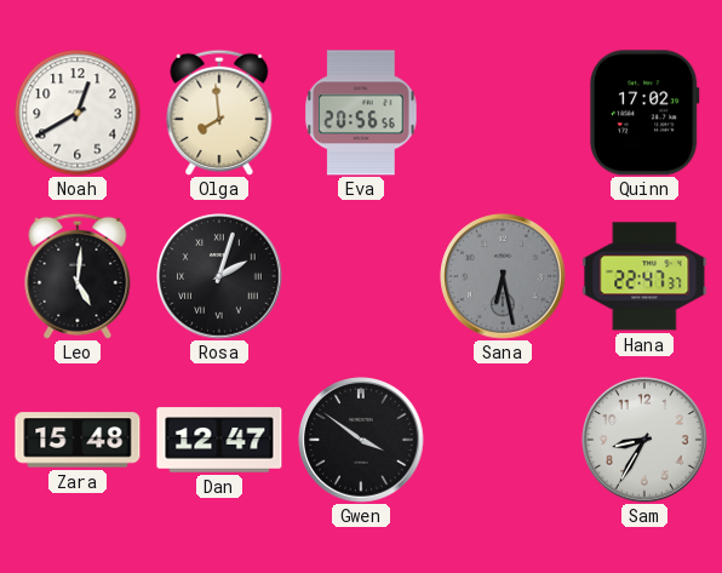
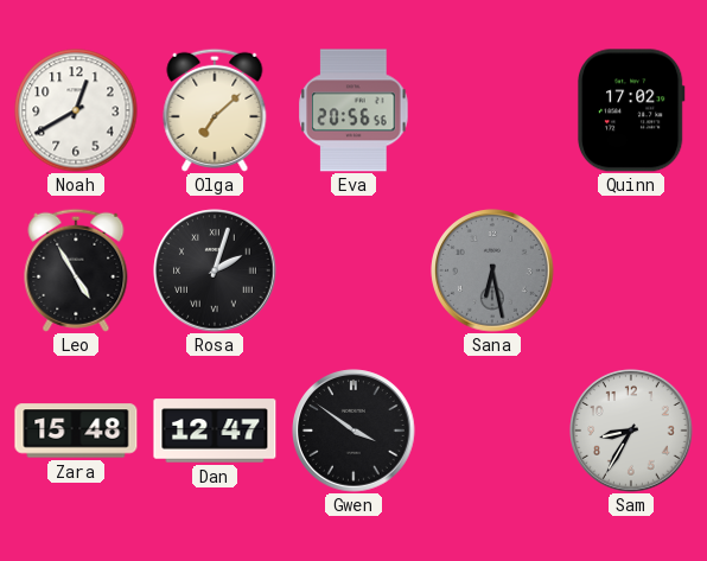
Olga: 7:59 -> 7:08 (215, 110)
Leo: 5:01 -> 4:55 (76, 270)
Hana: 22:47 -> none (644, 276)
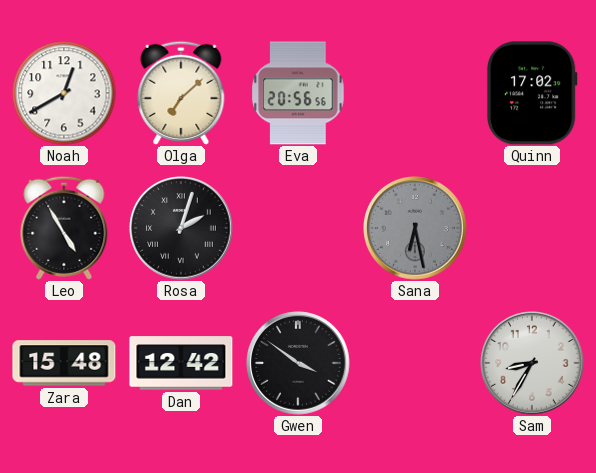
Dan: 12:47 -> 12:42 (181, 363)
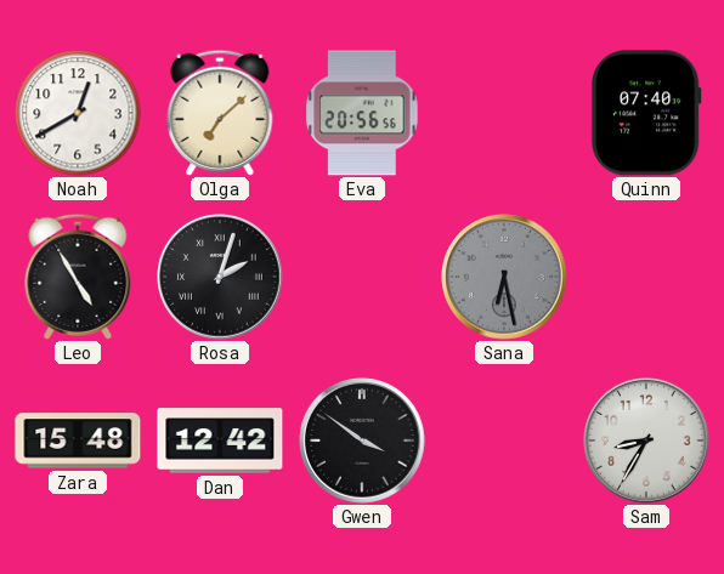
Quinn: 17:02 -> 07:40 (646, 113)
